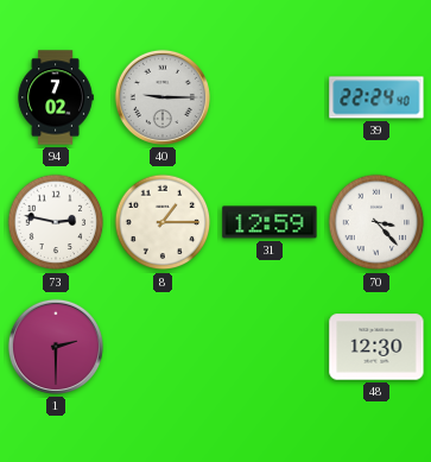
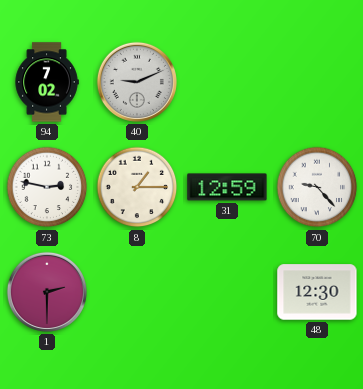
40: 9:15 -> 9:11 (137, 82)
39: 22:24 -> none (376, 97)
70: 3:23 -> 9:23 (317, 187)
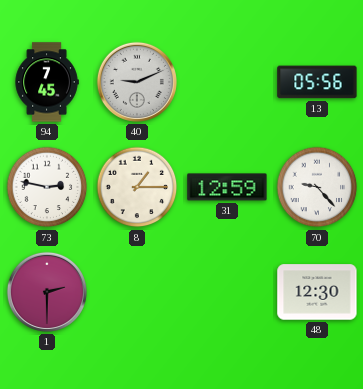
94: 7:02 -> 7:45 (47, 82)
13: none -> 05:56 (317, 82)
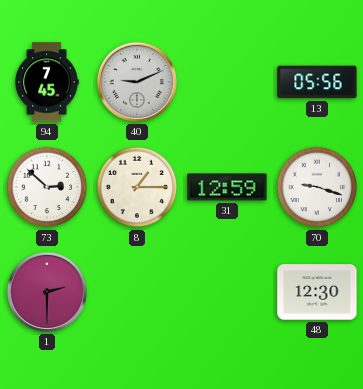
73: 2:47 -> 2:52 (47, 187)
70: 9:23 -> 9:18 (317, 187)
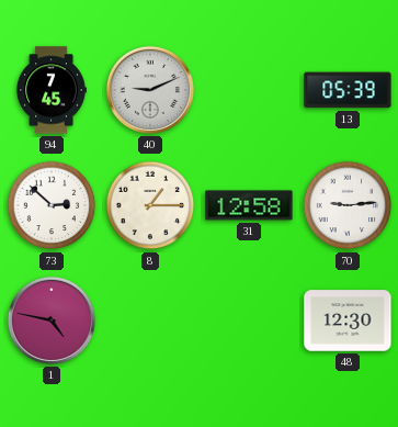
13: 05:56 -> 05:39 (348, 90)
31: 12:59 -> 12:58 (249, 205)
70: 9:18 -> 9:14 (348, 205)
1: 2:30 -> 4:47 (52, 321)
